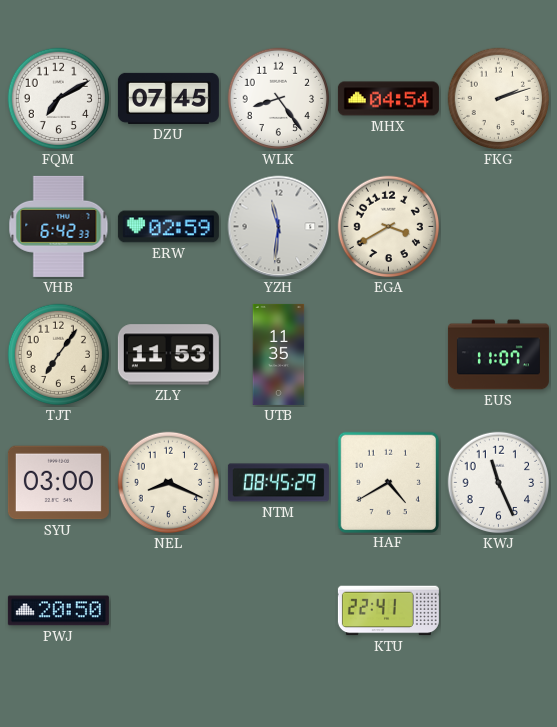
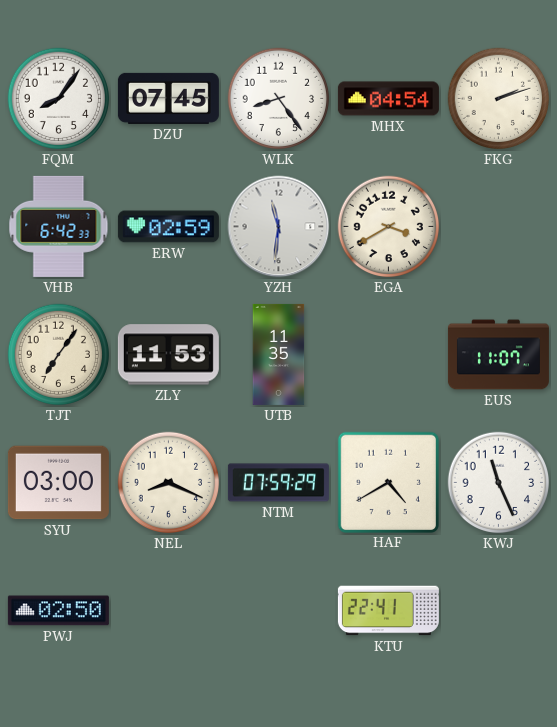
FQM: 7:10 -> 8:06 (59, 99)
NTM: 08:45 -> 07:59 (278, 483)
PWJ: 20:50 -> 02:50 (58, 611)
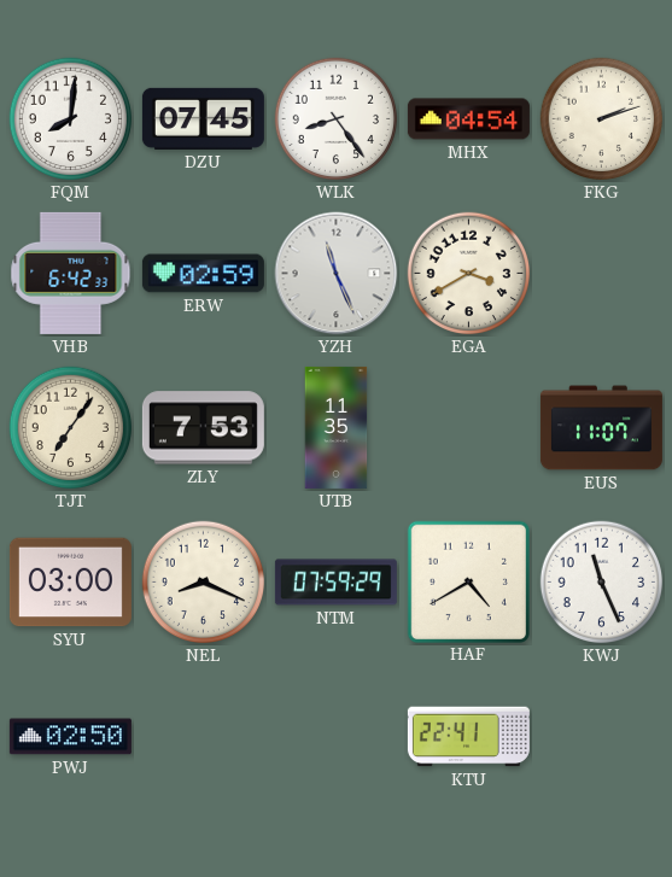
FQM: 8:06 -> 8:01 (71, 119)
YZH: 11:31 -> 11:26 (337, 274)
ZLY: 11:53 -> 7:53 (203, 428)
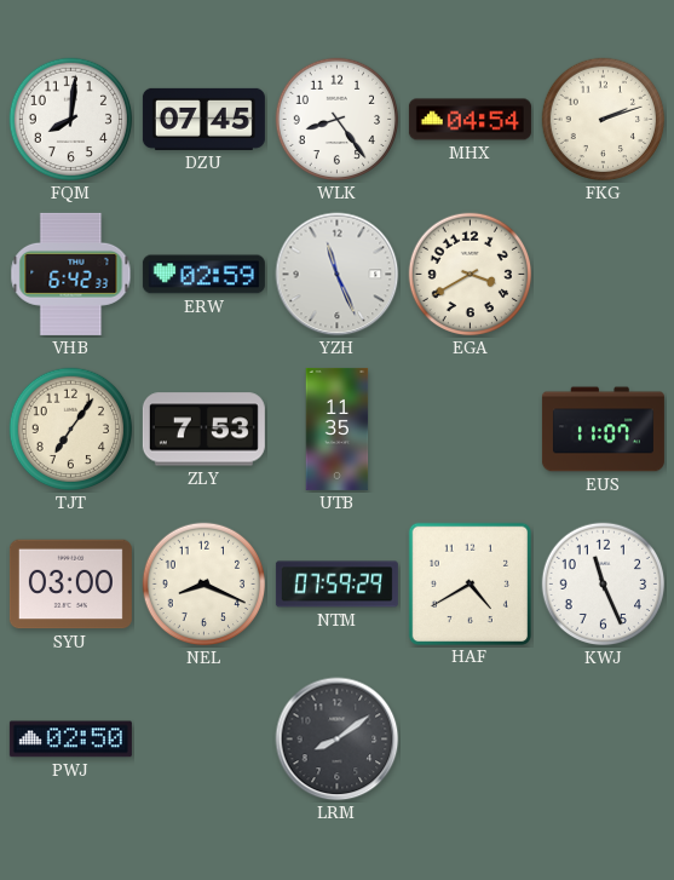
LRM: none -> 8:09 (338, 740)
KTU: 22:41 -> none (468, 737)
